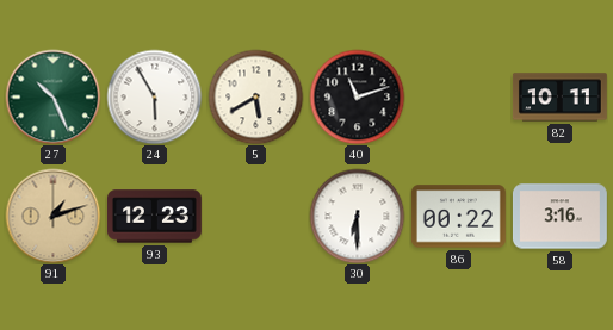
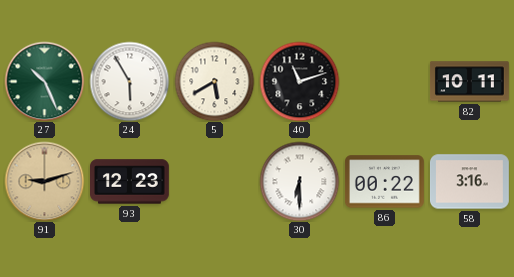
91: 1:12 -> 9:12 (44, 181)
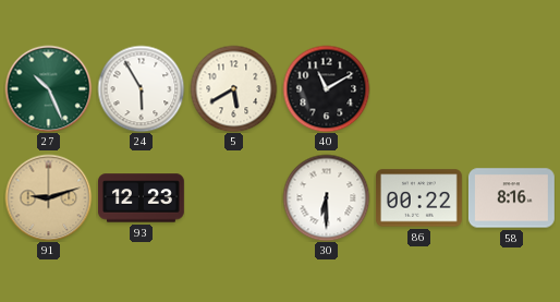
40: 11:12 -> 11:10 (326, 88)
82: 10:11 -> none (470, 82)
58: 3:16 -> 8:16 (511, 198)
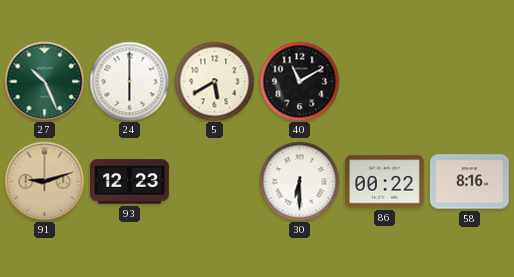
24: 5:55 -> 6:00 (129, 81)
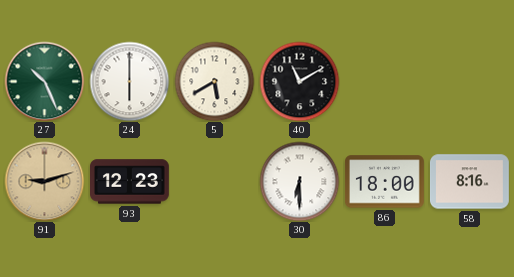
86: 00:22 -> 18:00 (384, 182)
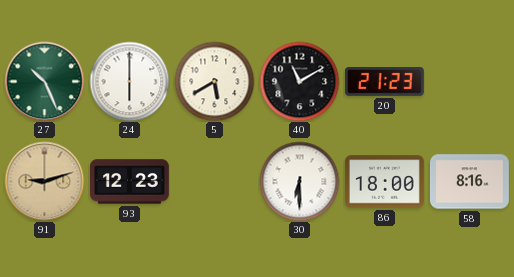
20: none -> 21:23 (384, 82)
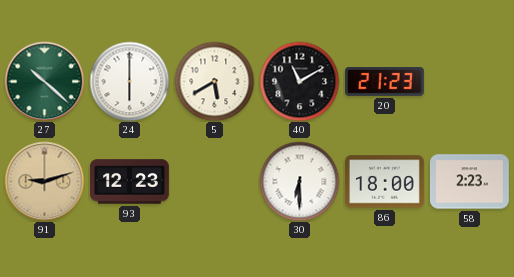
27: 10:26 -> 10:22 (44, 81)
58: 8:16 -> 2:23 (469, 182)
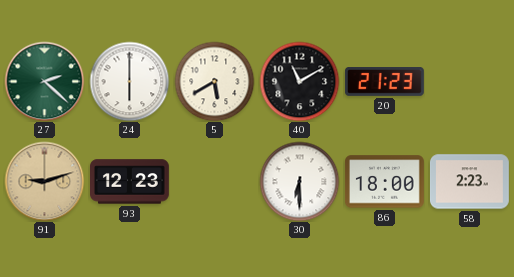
27: 10:22 -> 2:22 (44, 81)
